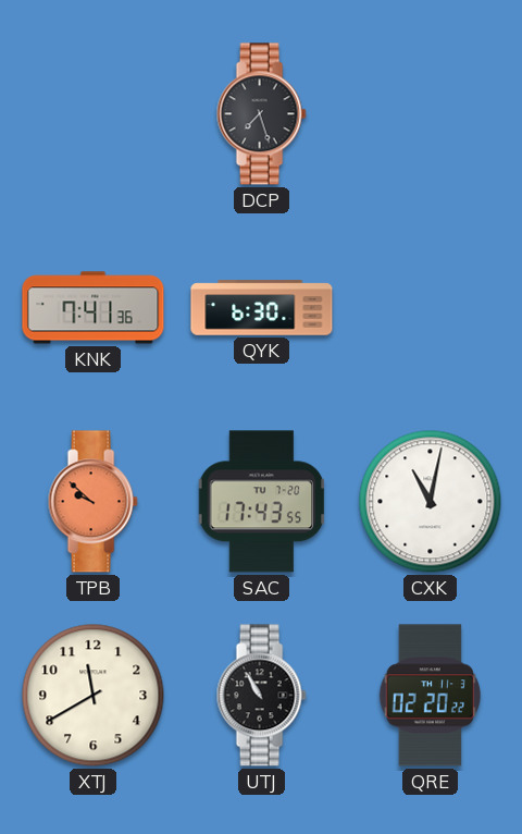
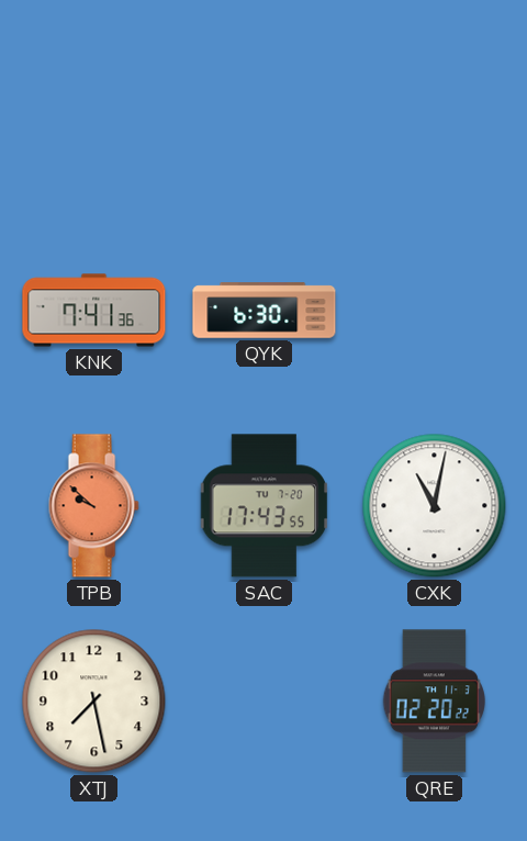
DCP: 7:27 -> none (261, 114)
XTJ: 11:40 -> 7:28 (94, 702)
UTJ: 10:55 -> none (261, 696)
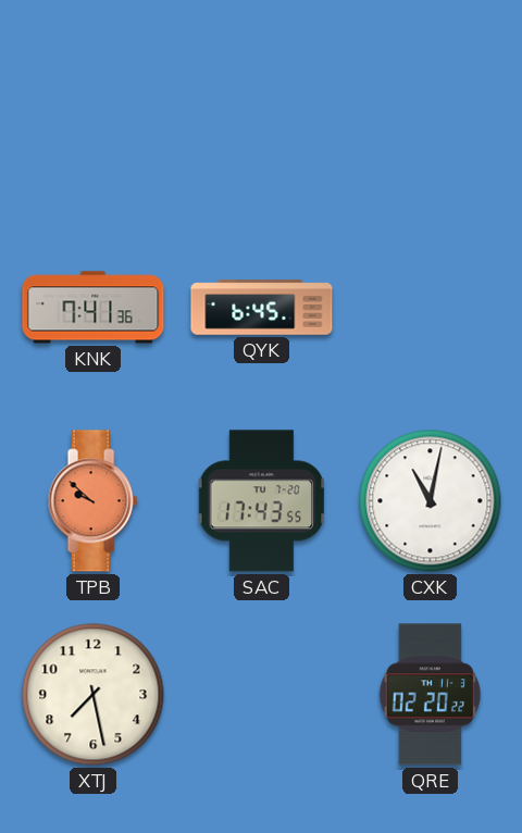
QYK: 6:30 -> 6:45 (262, 308)
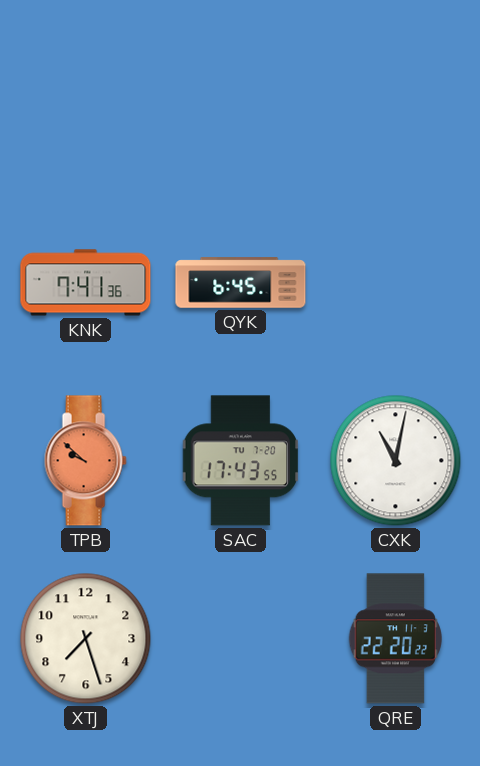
XTJ: 7:28 -> 7:27 (86, 639)
QRE: 02:20 -> 22:20 (395, 639)
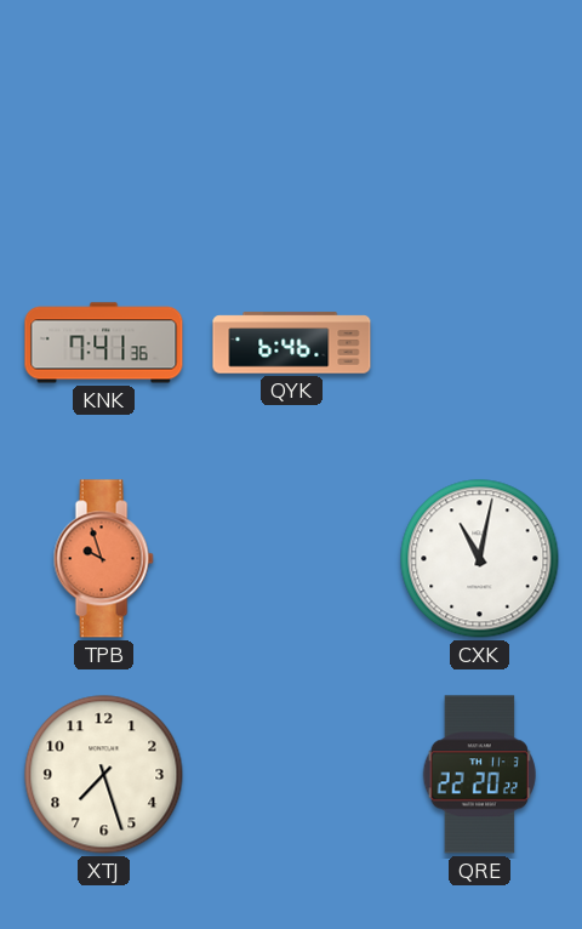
QYK: 6:45 -> 6:46 (292, 343)
TPB: 9:52 -> 9:57 (103, 559)
SAC: 17:43 -> none (241, 461)
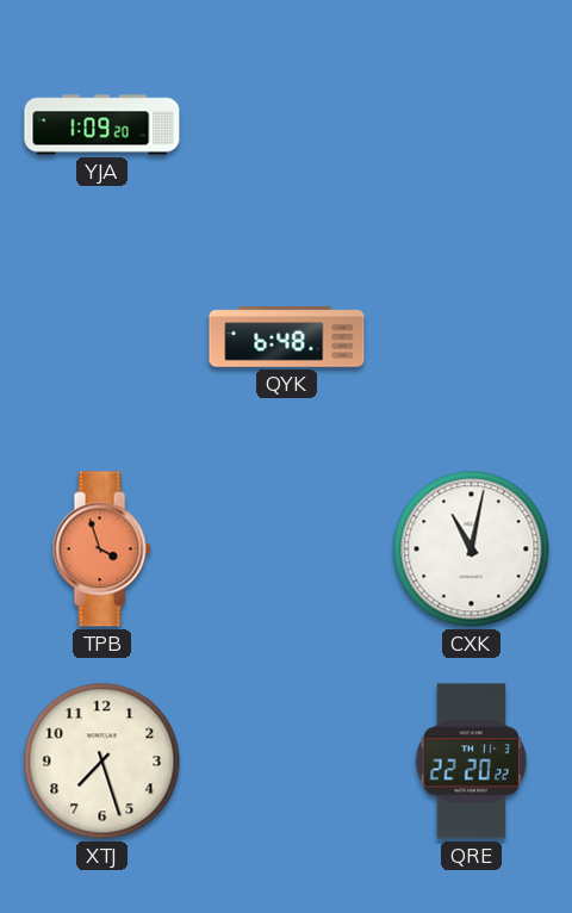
YJA: none -> 1:09 (102, 125)
KNK: 7:41 -> none (104, 343)
QYK: 6:46 -> 6:48 (287, 337)
TPB: 9:57 -> 3:57 (101, 549)
